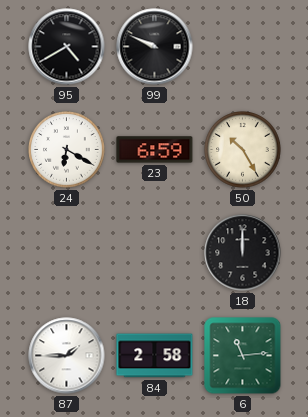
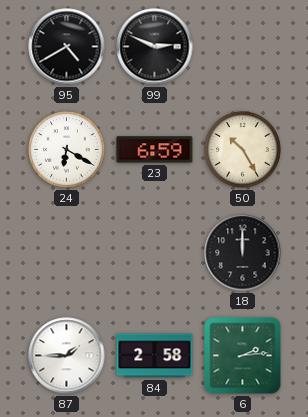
99: 9:49 -> 2:49 (155, 47)
6: 11:14 -> 2:14 (243, 356)
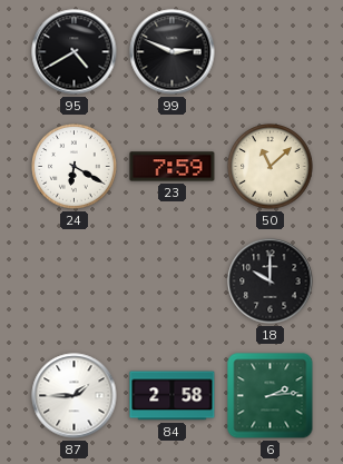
23: 6:59 -> 7:59 (173, 167)
50: 10:25 -> 11:08 (271, 167)
18: 12:00 -> 10:00 (271, 282)
